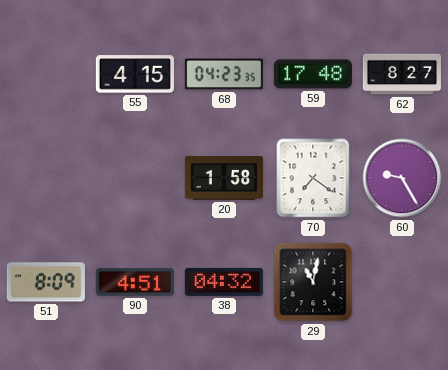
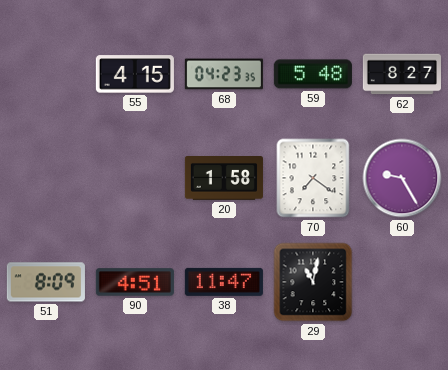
59: 17:48 -> 5:48 (313, 74)
38: 04:32 -> 11:47 (224, 282)
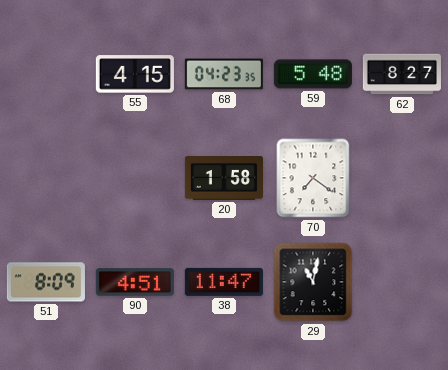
60: 9:25 -> none (402, 178)
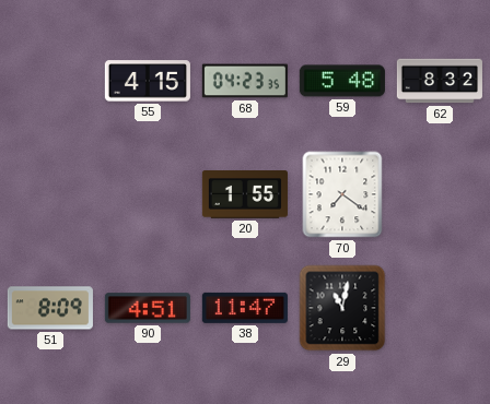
62: 8:27 -> 8:32 (440, 81)
20: 1:58 -> 1:55 (245, 194)
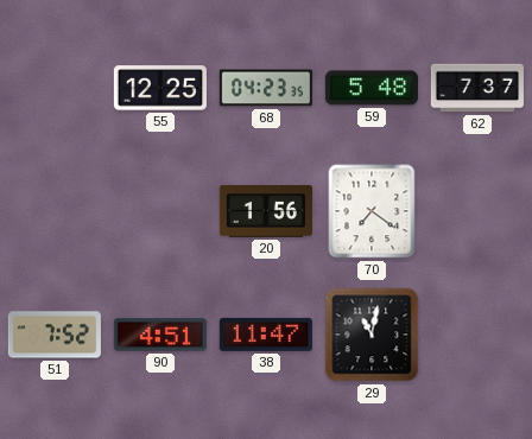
55: 4:15 -> 12:25 (160, 88)
62: 8:32 -> 7:37 (477, 88)
20: 1:55 -> 1:56 (266, 211)
51: 8:09 -> 7:52 (55, 335)
